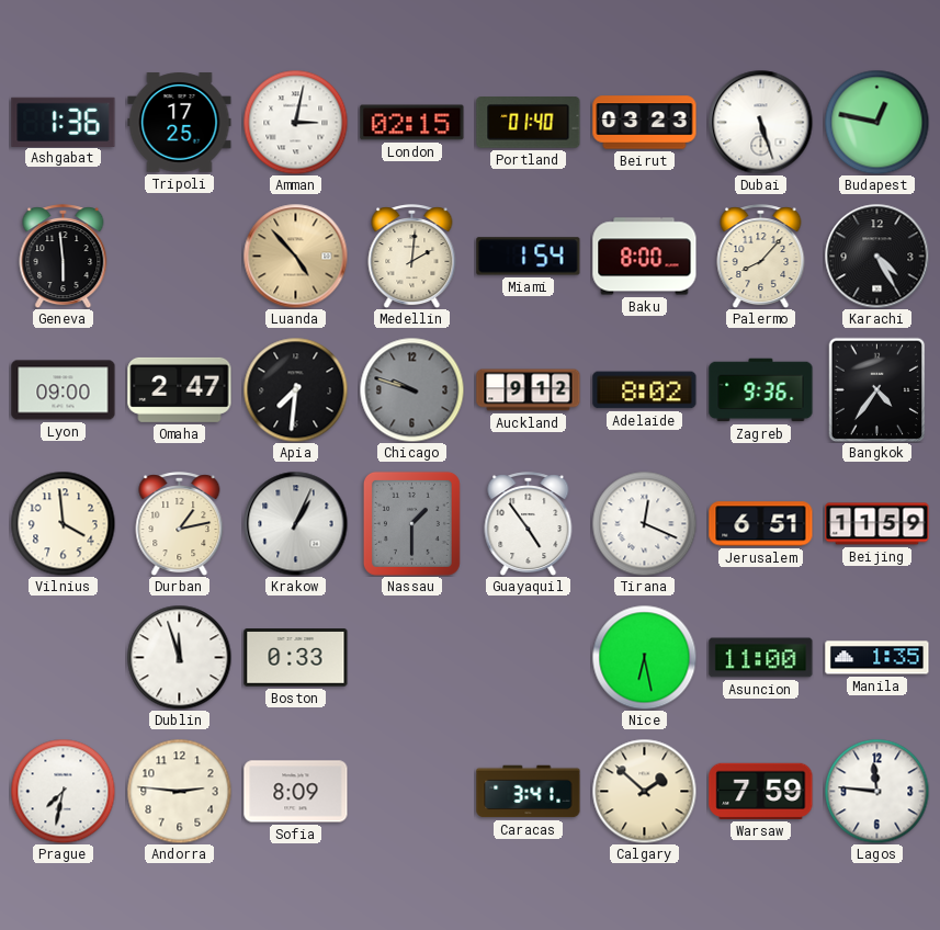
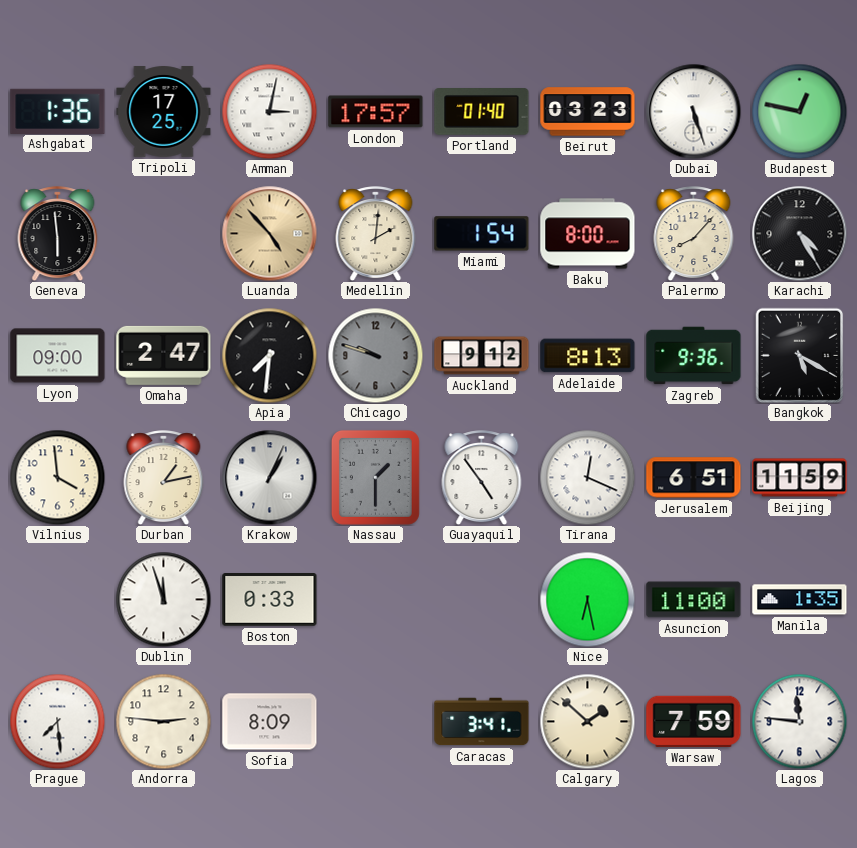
London: 02:15 -> 17:57 (376, 112)
Adelaide: 8:02 -> 8:13 (588, 356)
Bangkok: 4:36 -> 5:20 (800, 355)
Prague: 7:32 -> 7:29 (57, 721)
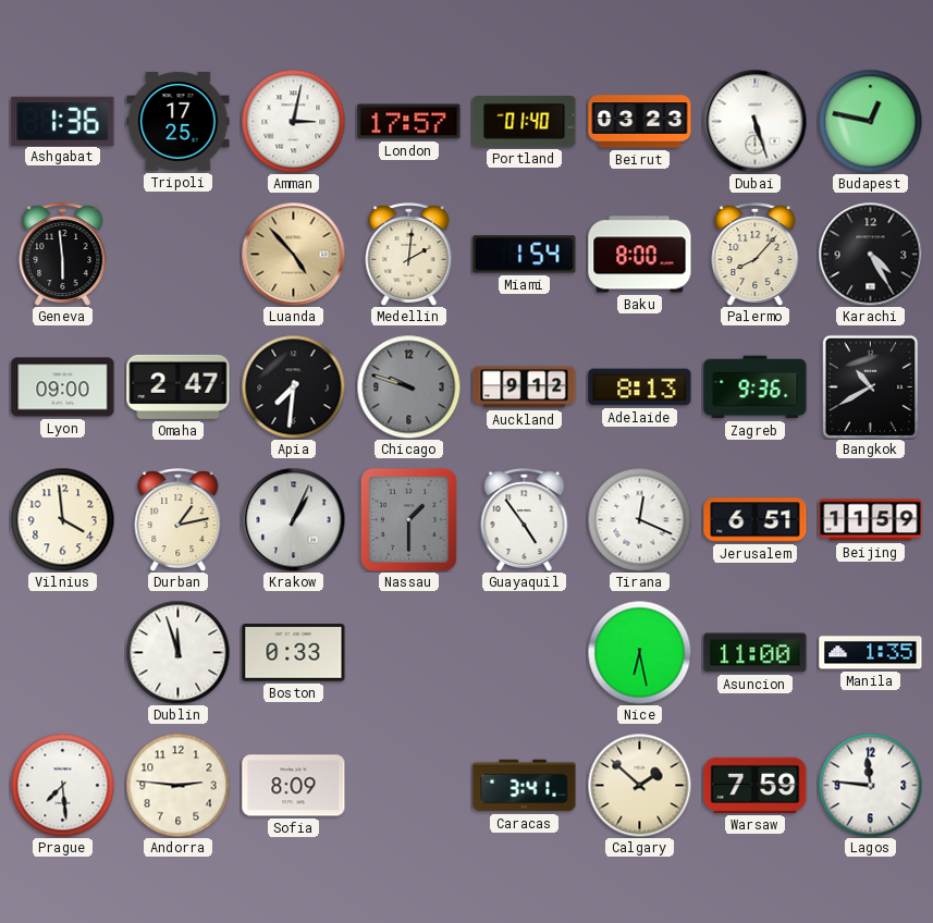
Bangkok: 5:20 -> 10:40 (871, 386)
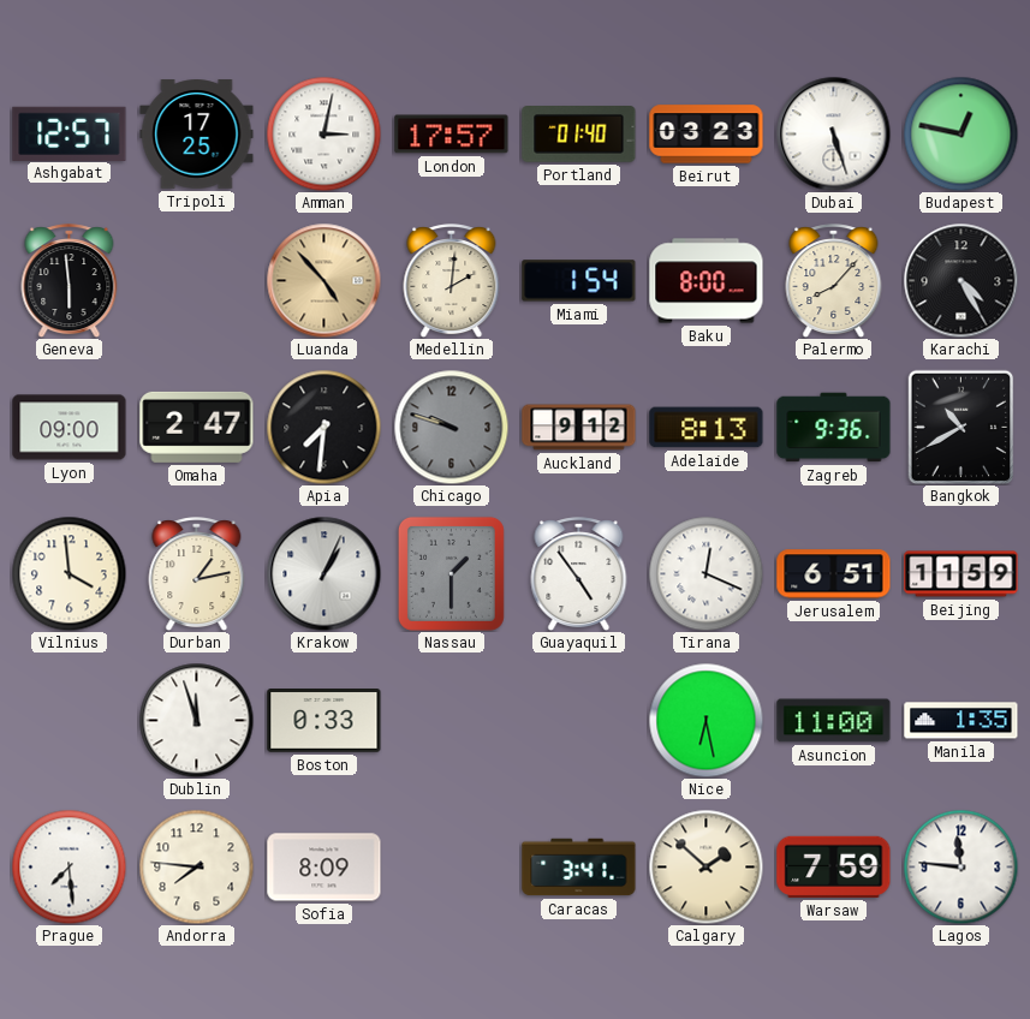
Ashgabat: 1:36 -> 12:57 (70, 133)
Andorra: 2:46 -> 7:46 (196, 866)
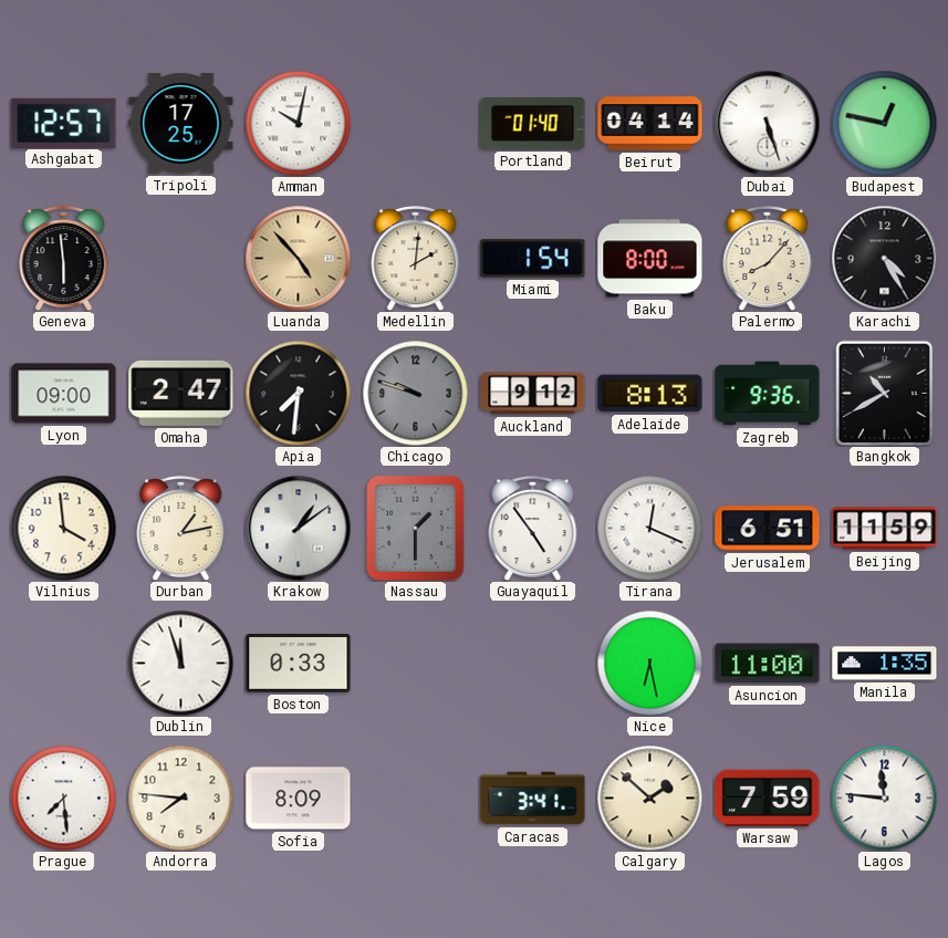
Amman: 3:02 -> 10:02 (298, 123)
London: 17:57 -> none (452, 135)
Beirut: 03:23 -> 04:14 (650, 124)
Krakow: 1:04 -> 1:09 (298, 528)
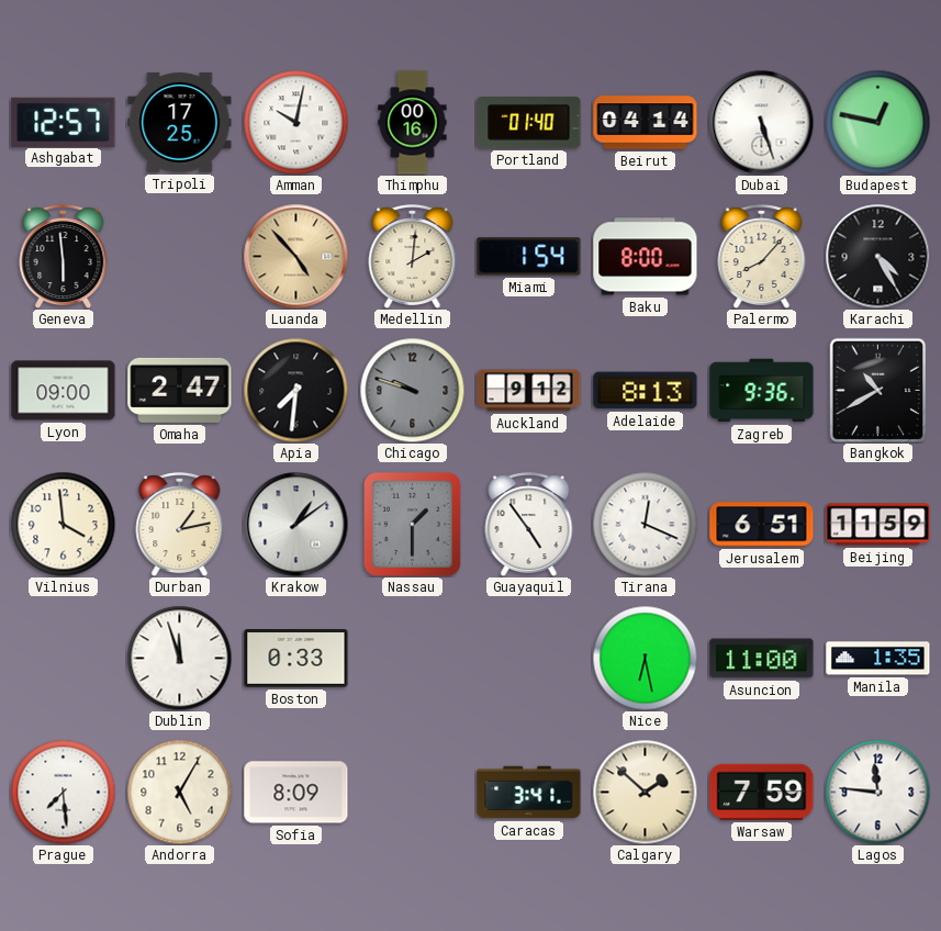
Thimphu: none -> 00:16 (413, 123)
Andorra: 7:46 -> 5:05 (179, 792)
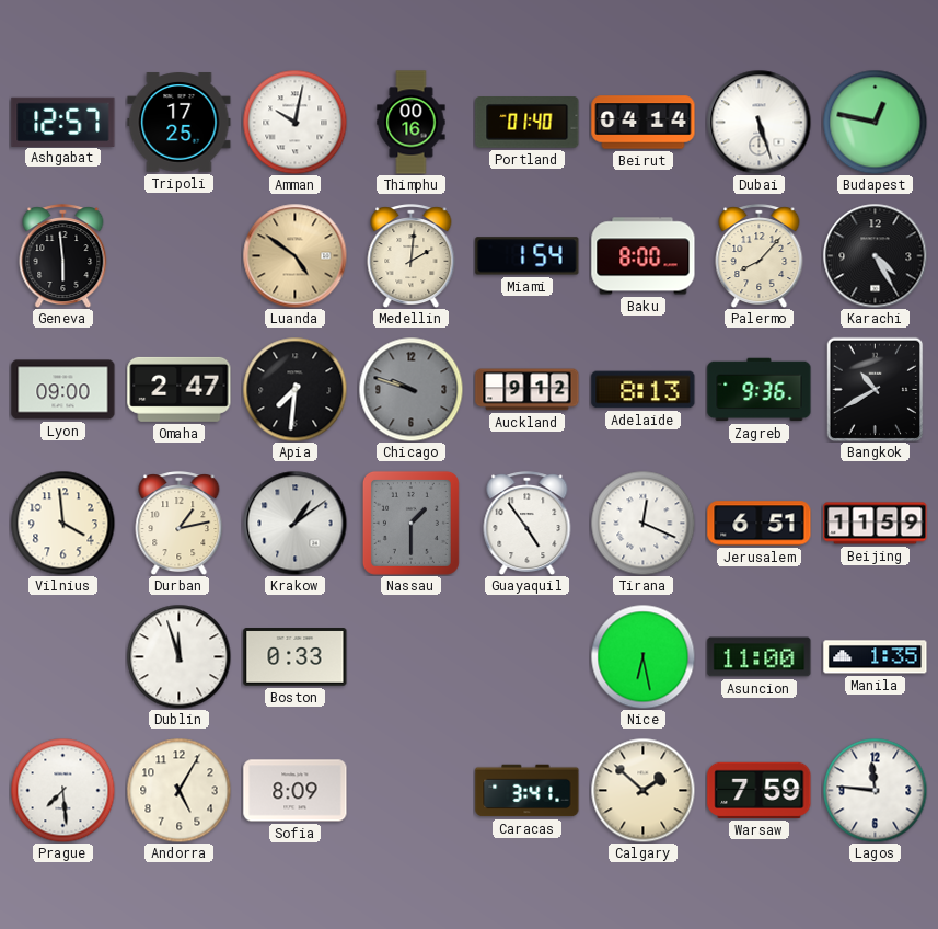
Luanda: 4:53 -> 4:51 (294, 255)
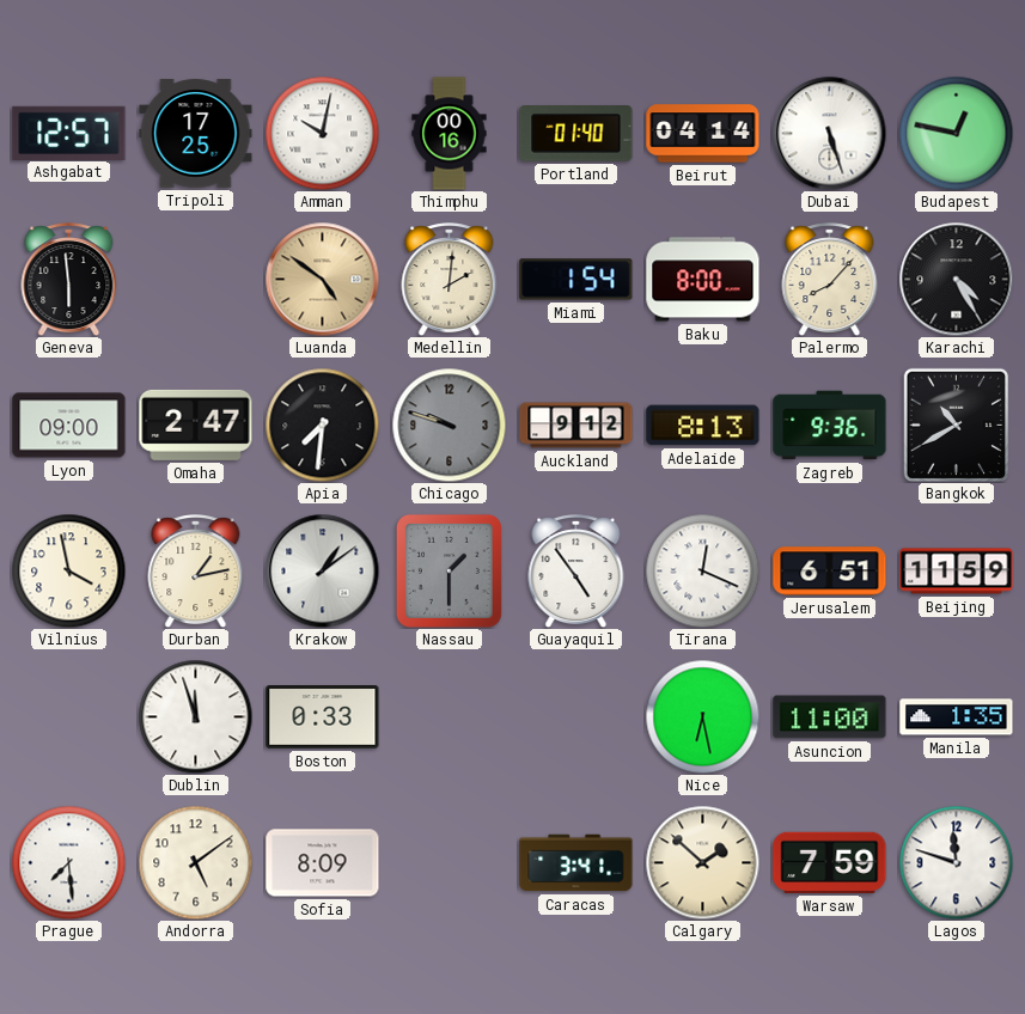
Vilnius: 3:59 -> 3:58 (68, 570)
Andorra: 5:05 -> 5:09 (195, 862)
Lagos: 11:46 -> 11:48 (956, 862)
